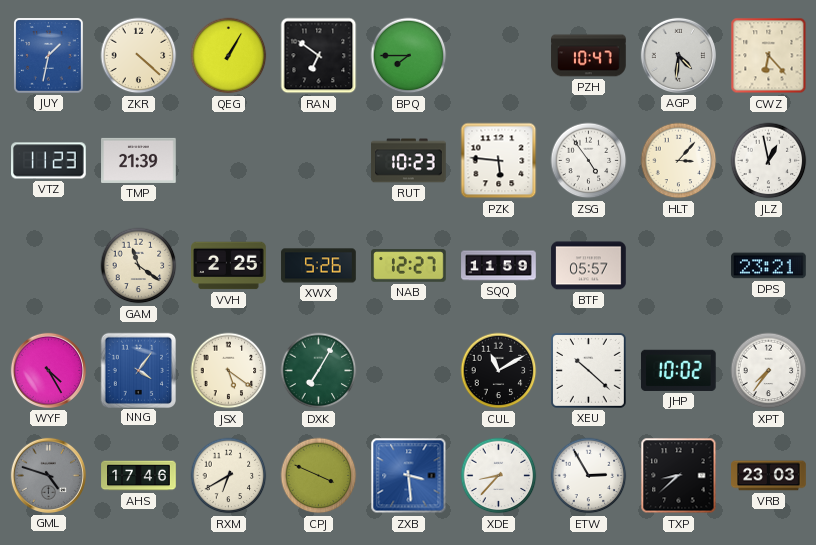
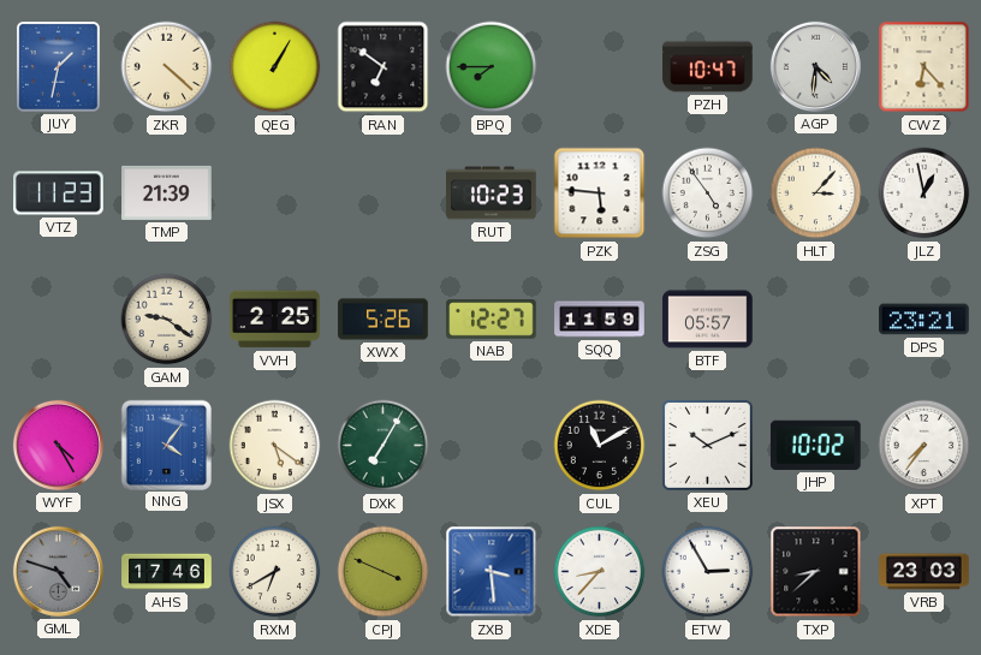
GAM: 11:21 -> 9:21 (167, 320)
XEU: 10:22 -> 10:11 (708, 446)
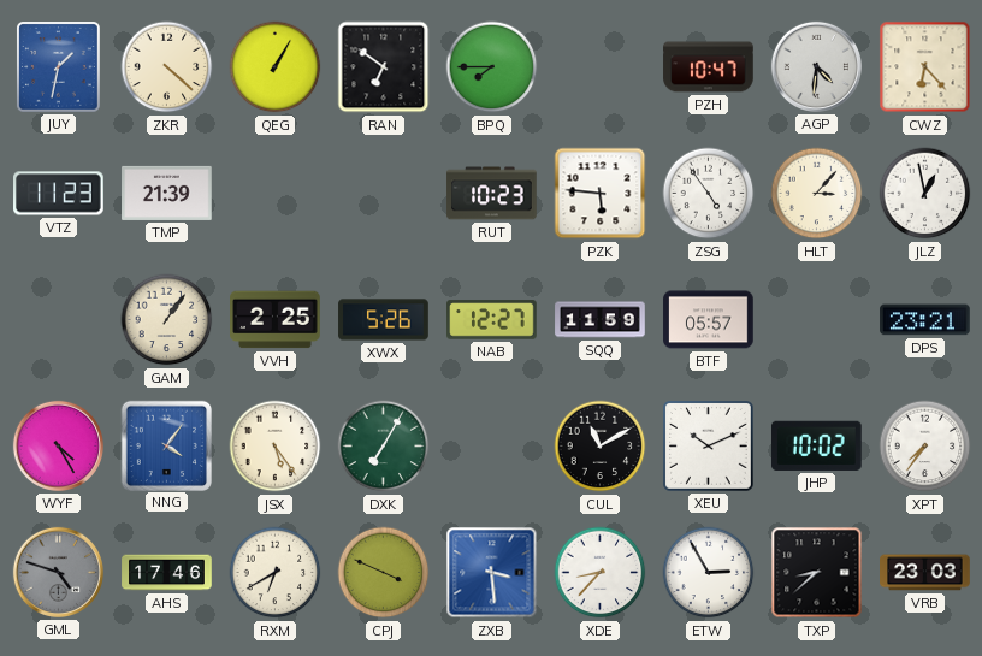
GAM: 9:21 -> 1:06 (167, 320)
JSX: 5:21 -> 5:24 (276, 447)
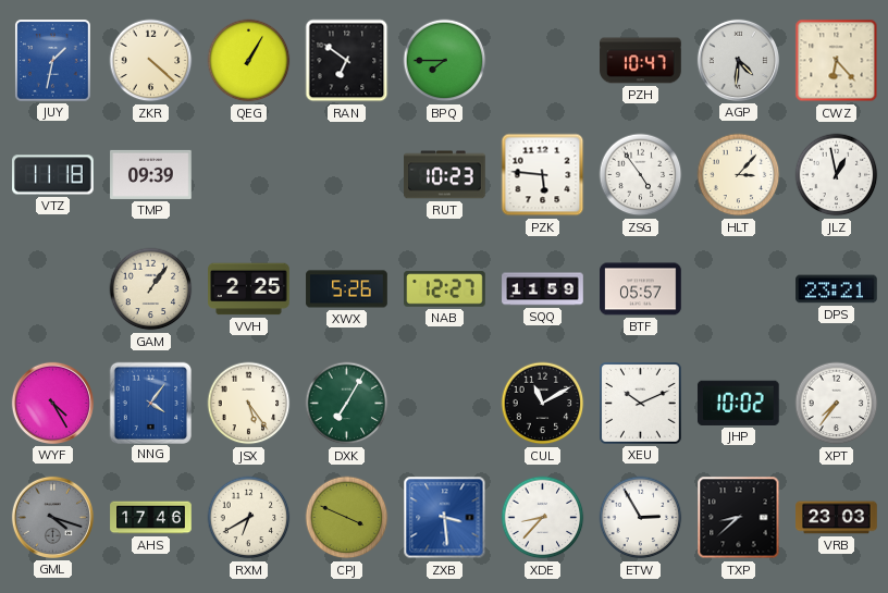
VTZ: 11:23 -> 11:18 (53, 175)
TMP: 21:39 -> 09:39 (151, 174)
GML: 4:48 -> 4:18 (52, 517)
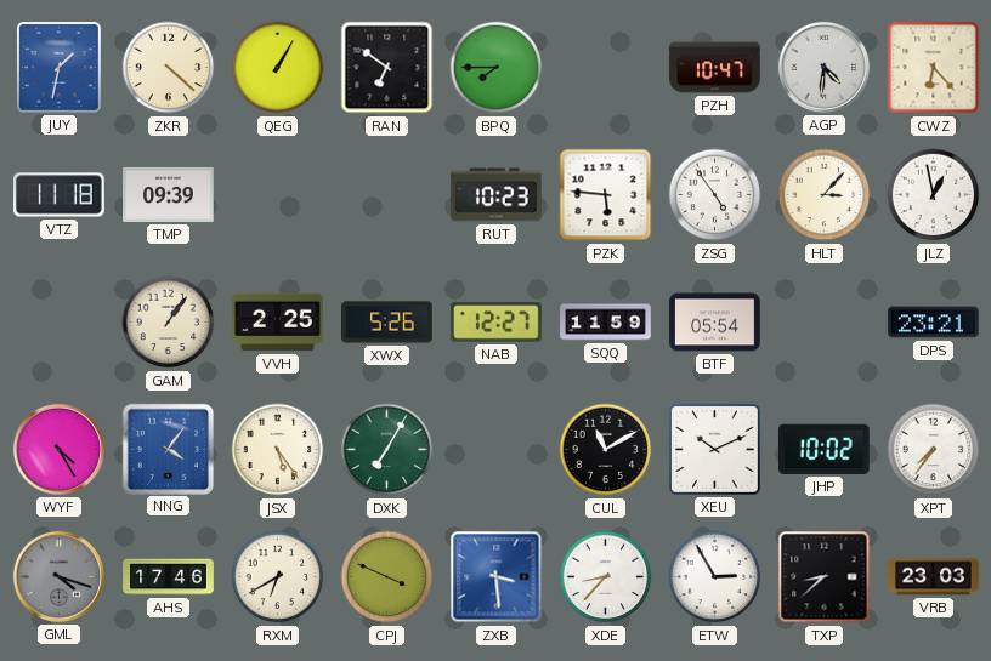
BTF: 05:57 -> 05:54 (715, 323)
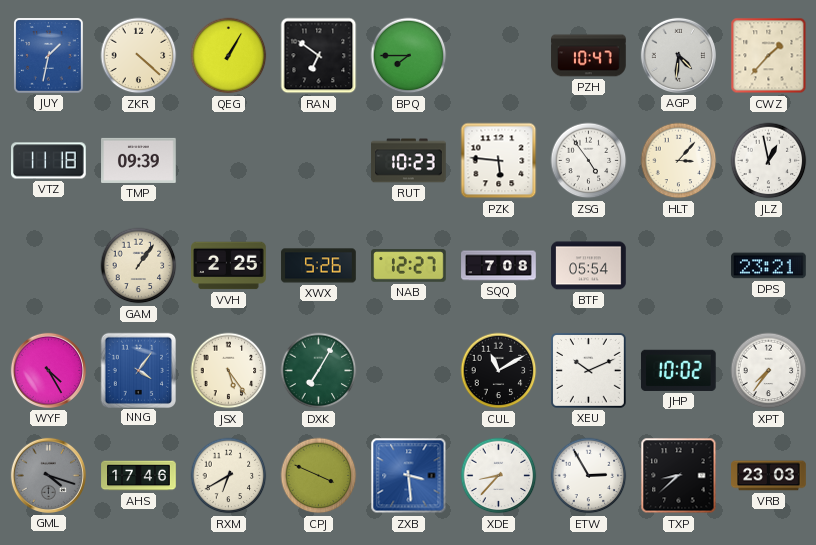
CWZ: 6:23 -> 1:37 (769, 56)
SQQ: 11:59 -> 7:08 (499, 266)
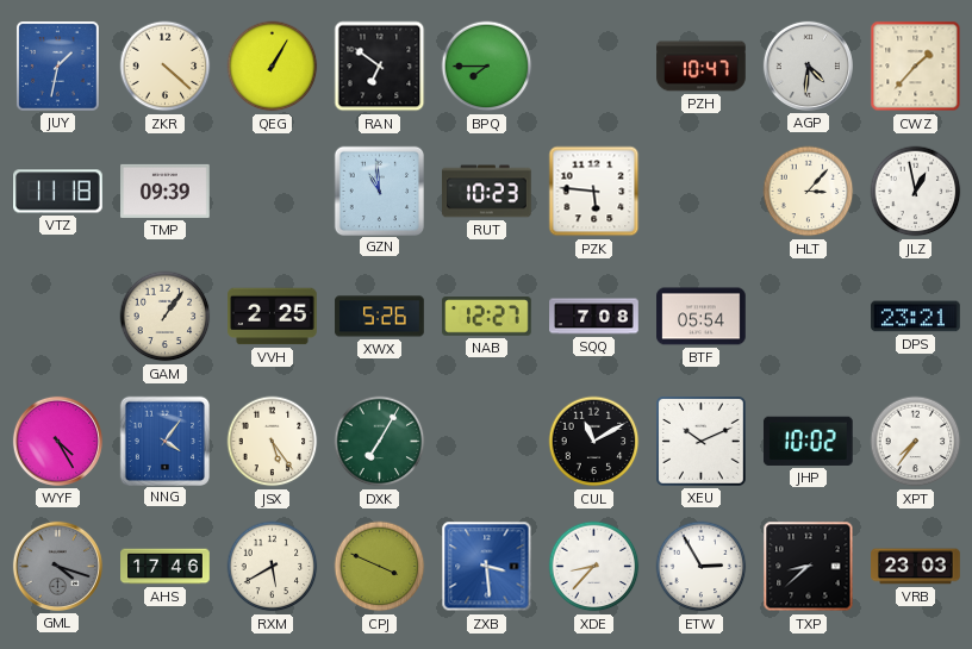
GZN: none -> 10:59 (379, 191)
ZSG: 4:54 -> none (589, 161)
RXM: 6:40 -> 5:40 (273, 567)
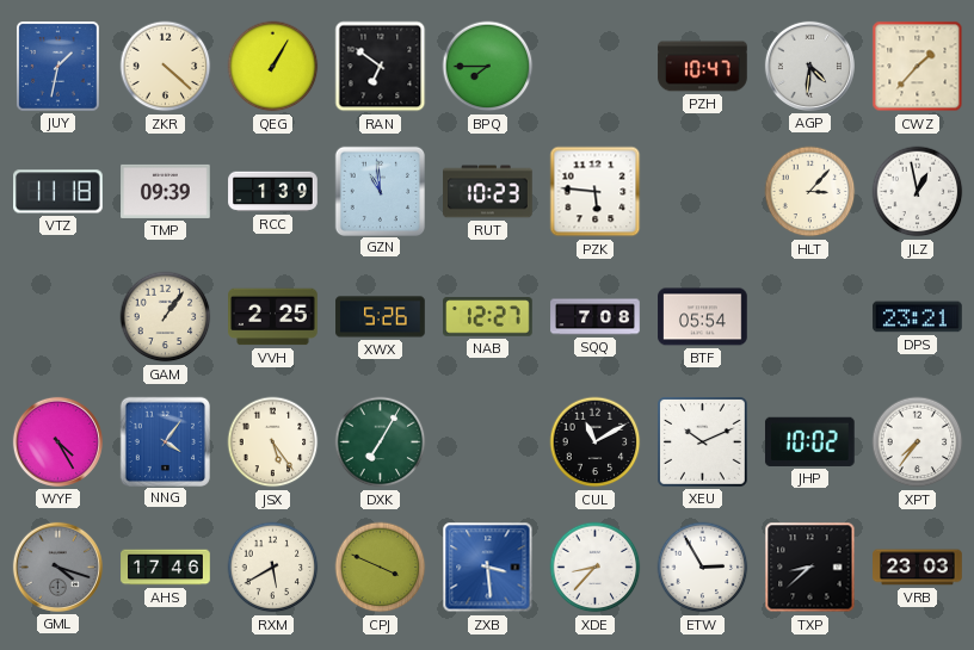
RCC: none -> 1:39 (273, 192)
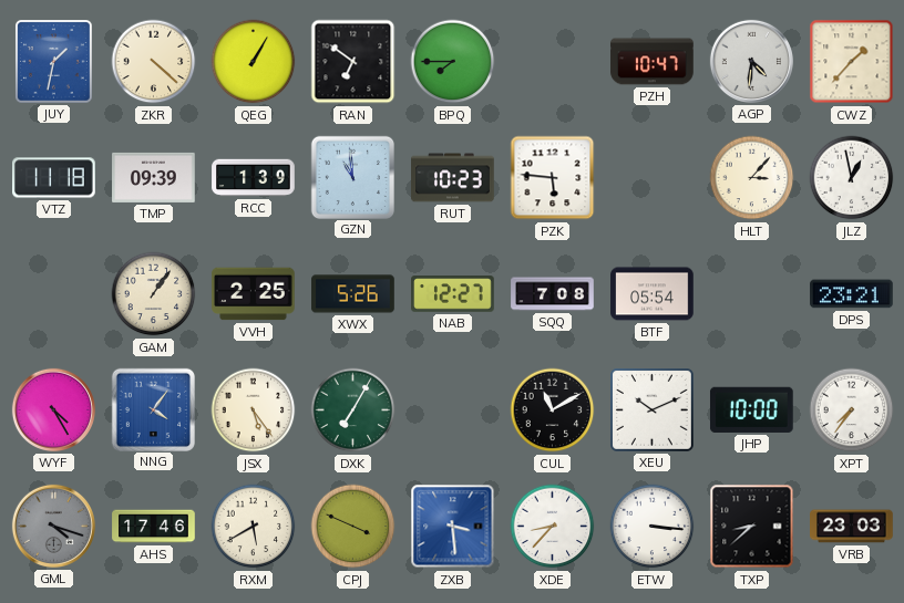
JHP: 10:02 -> 10:00 (751, 409)
ETW: 2:55 -> 3:16 (653, 527)
